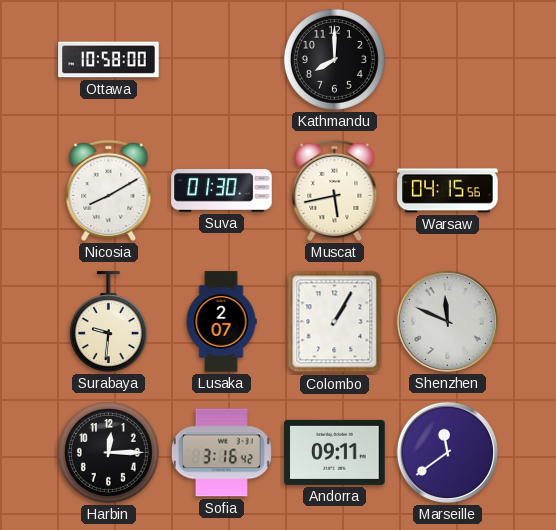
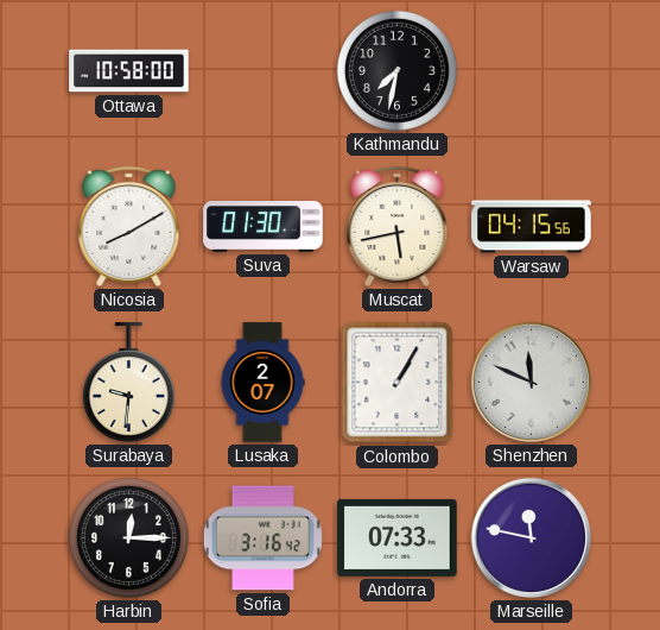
Kathmandu: 8:00 -> 7:32 (396, 70)
Andorra: 09:11 -> 07:33 (398, 537)
Marseille: 11:39 -> 11:47 (531, 537)
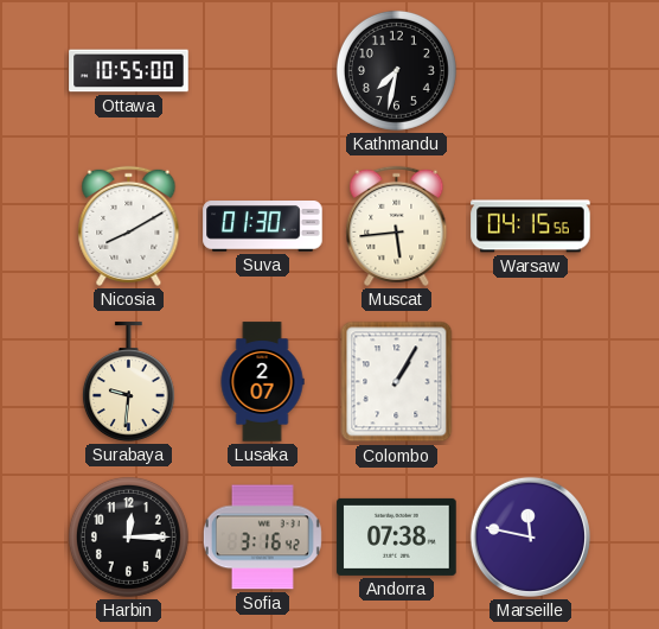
Ottawa: 10:58 -> 10:55 (129, 71)
Muscat: 5:43 -> 5:44 (397, 225)
Shenzhen: 11:49 -> none (531, 382)
Andorra: 07:33 -> 07:38 (397, 536)
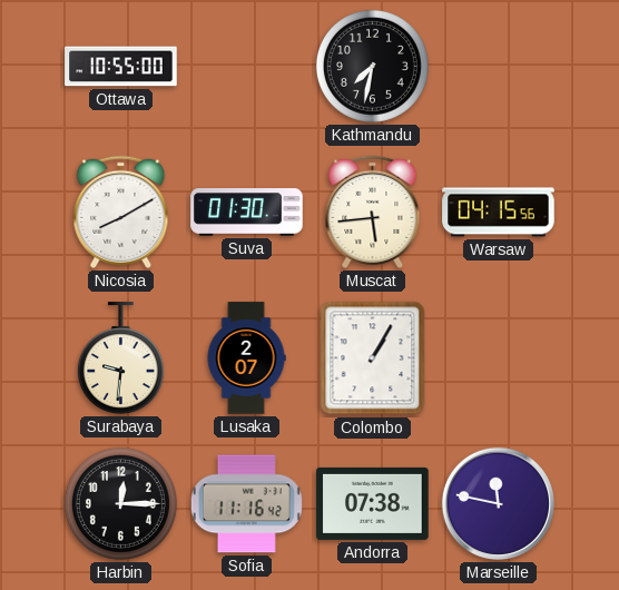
Sofia: 3:16 -> 11:16 (246, 504)
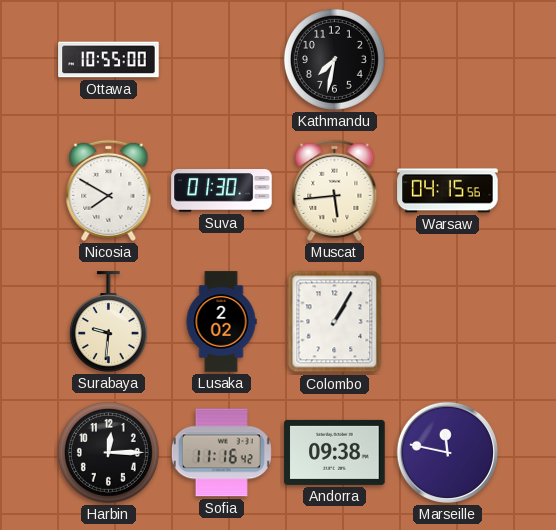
Nicosia: 8:10 -> 7:50 (109, 190)
Lusaka: 2:07 -> 2:02 (221, 322)
Andorra: 07:38 -> 09:38 (335, 452)
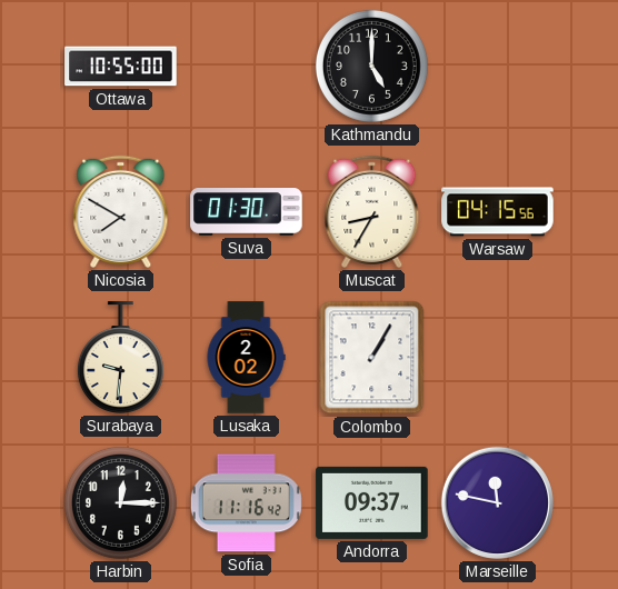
Kathmandu: 7:32 -> 5:00 (371, 66)
Muscat: 5:44 -> 8:35 (372, 211)
Andorra: 09:38 -> 09:37 (372, 502)
